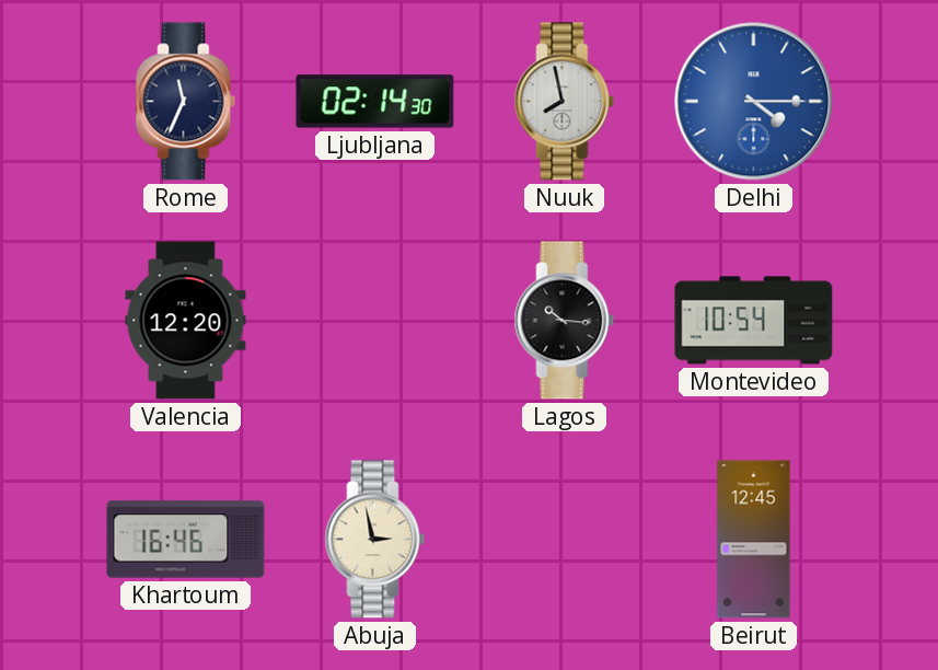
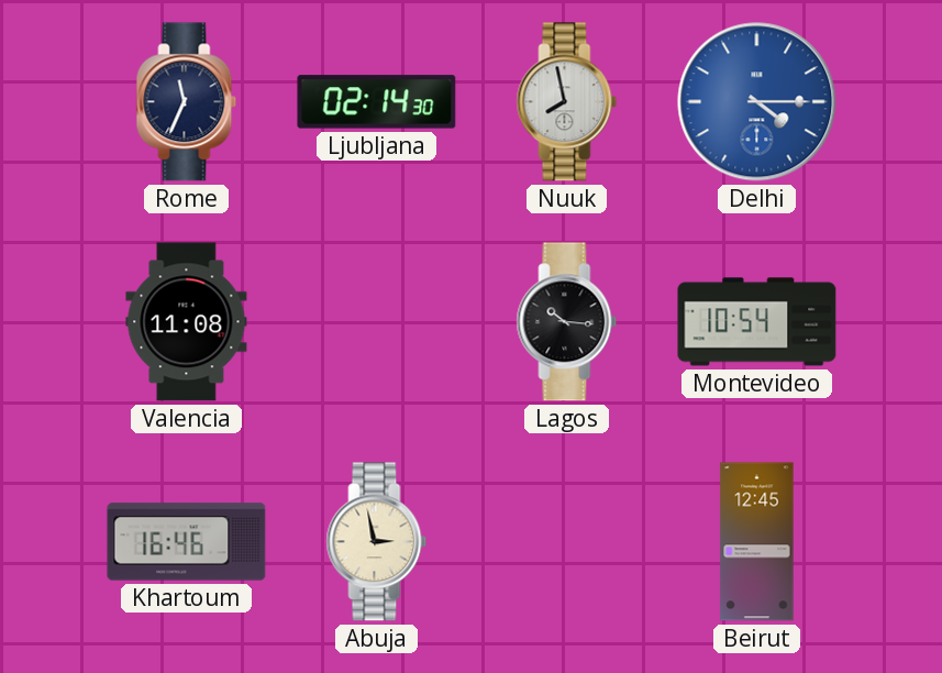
Valencia: 12:20 -> 11:08 (187, 322)
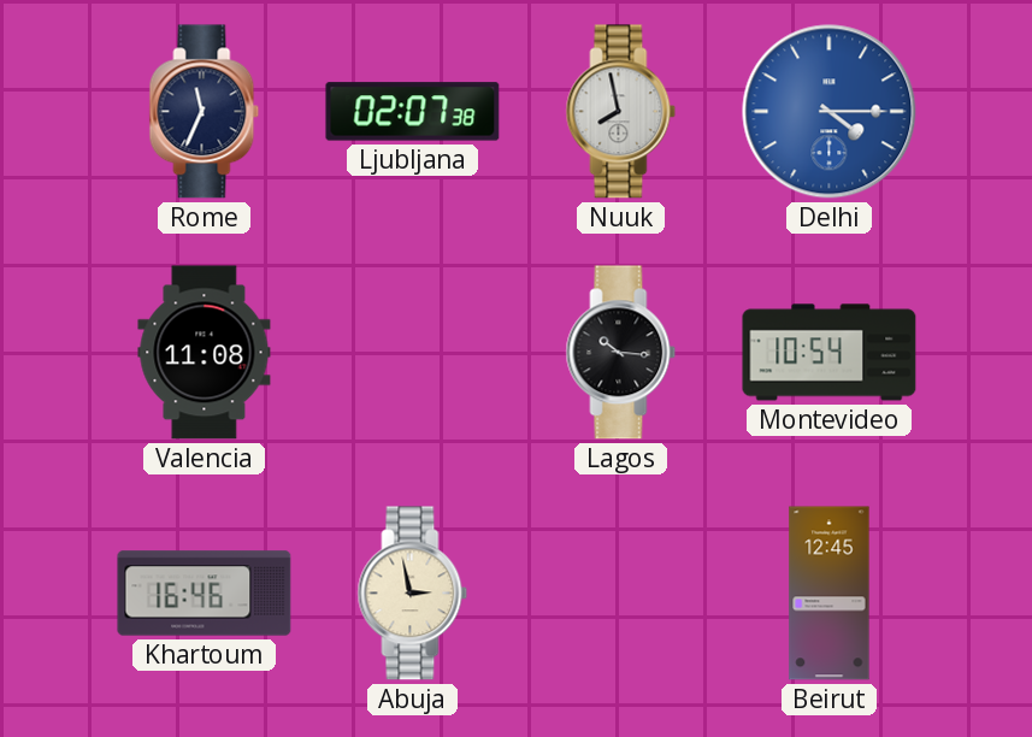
Ljubljana: 02:14 -> 02:07 (413, 112)
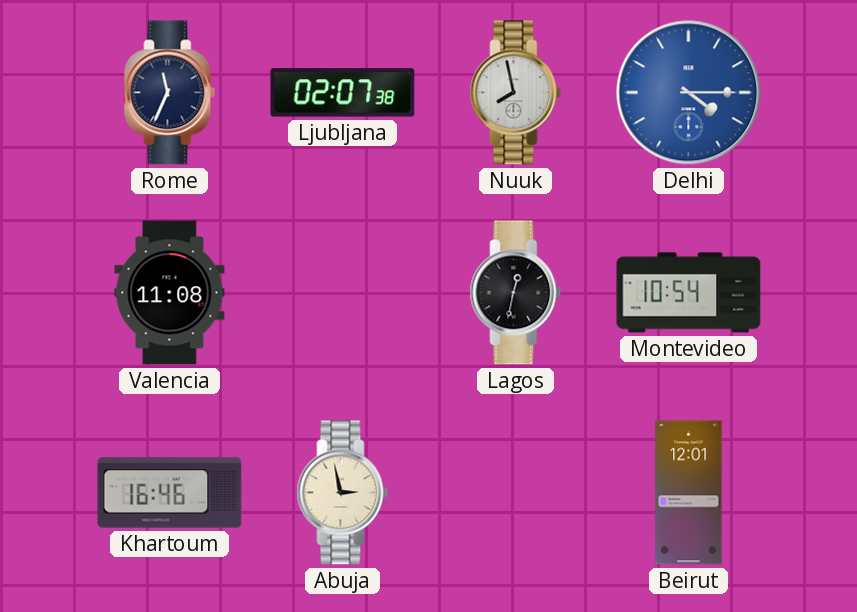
Lagos: 10:16 -> 12:32 (516, 293)
Beirut: 12:45 -> 12:01 (689, 493)
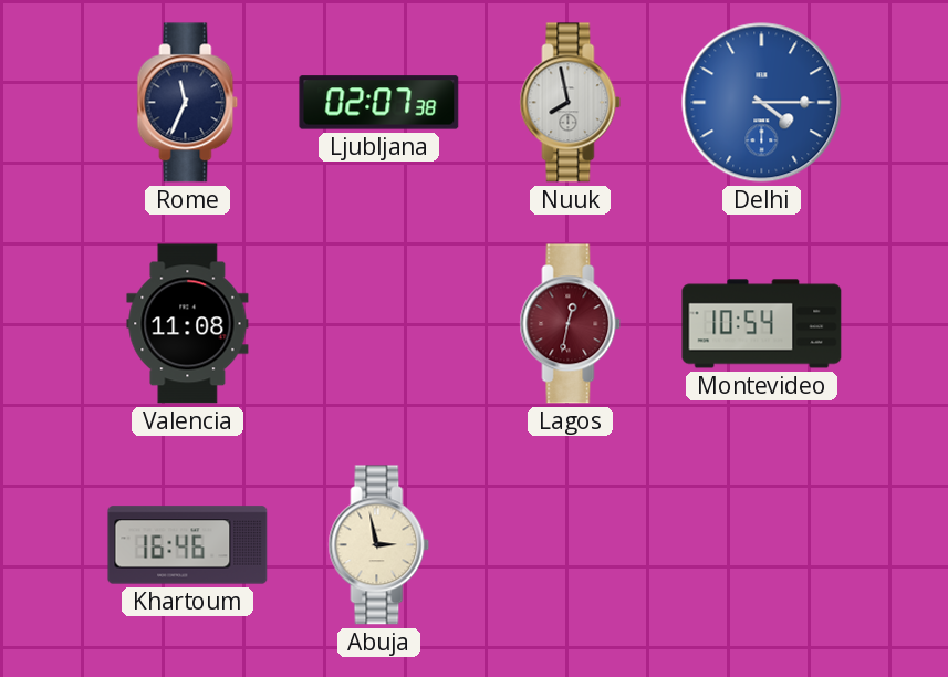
Lagos dial: black -> burgundy (571, 324)
Beirut: 12:01 -> none (689, 493)
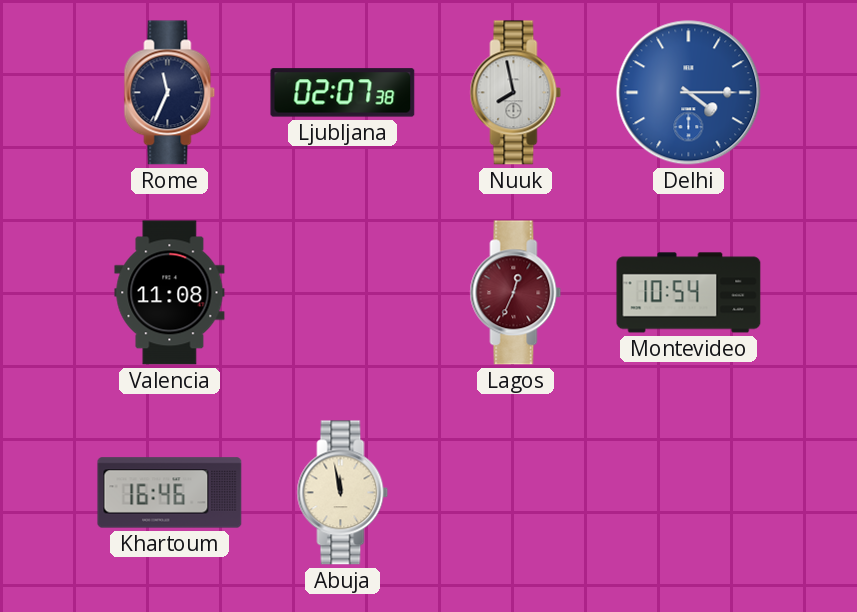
Lagos: 12:32 -> 12:34 (516, 293)
Abuja: 2:58 -> 11:58 (343, 493)
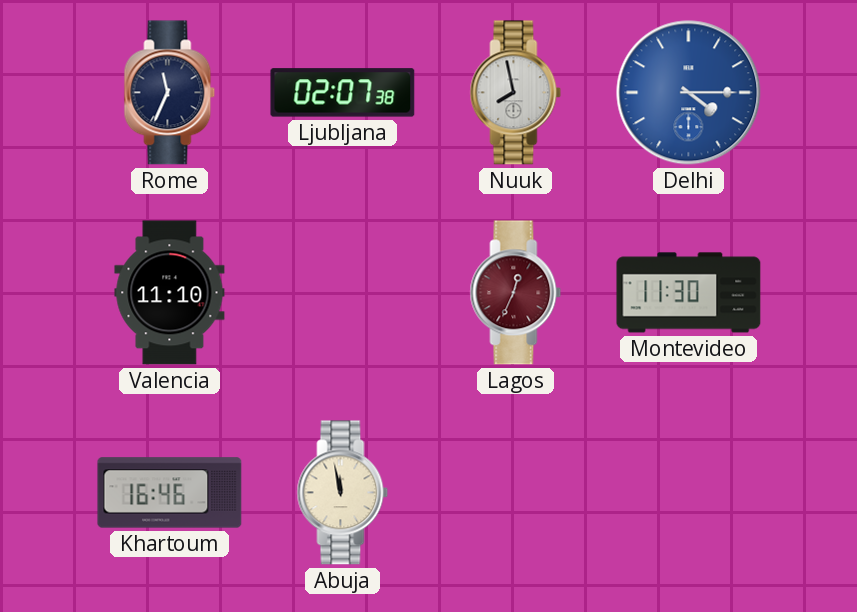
Valencia: 11:08 -> 11:10 (170, 293)
Montevideo: 10:54 -> 11:30 (689, 293)
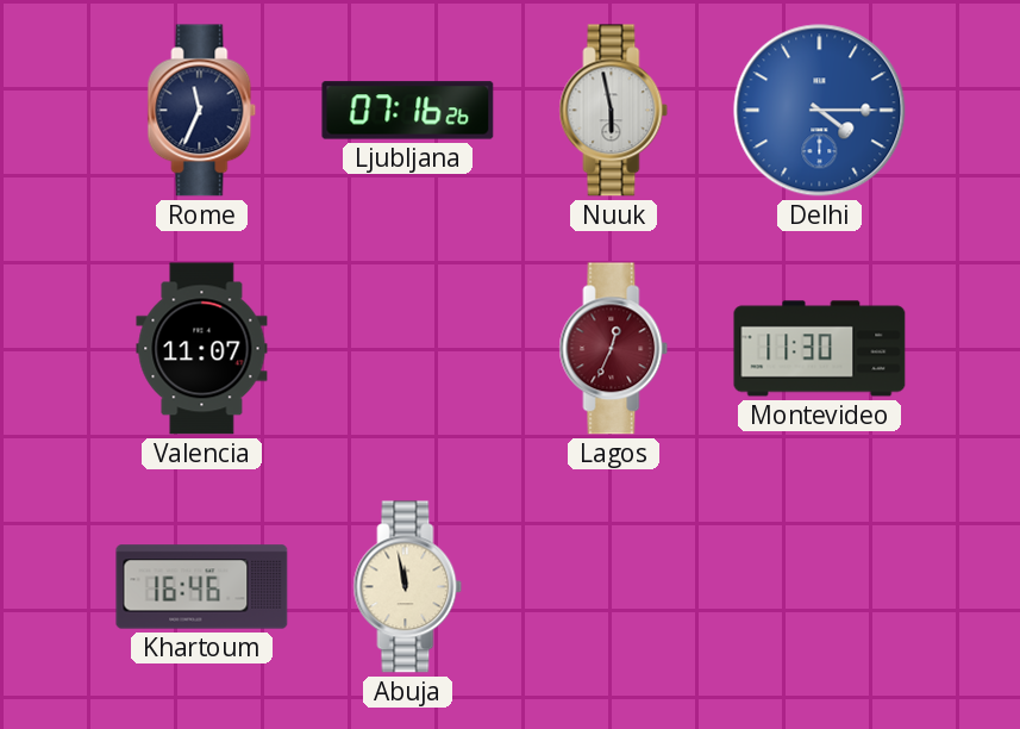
Ljubljana: 02:07 -> 07:16 (408, 111)
Nuuk: 7:58 -> 5:58 (614, 111)
Valencia: 11:10 -> 11:07 (202, 349)
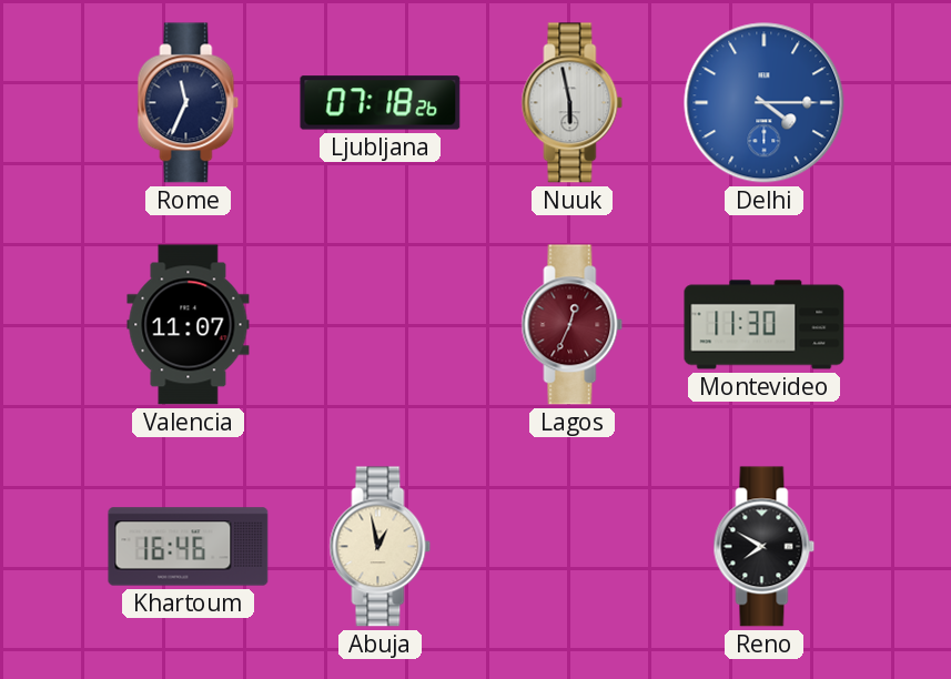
Ljubljana: 07:16 -> 07:18 (381, 103)
Abuja: 11:58 -> 12:58 (381, 547)
Reno: none -> 7:50 (765, 547)
